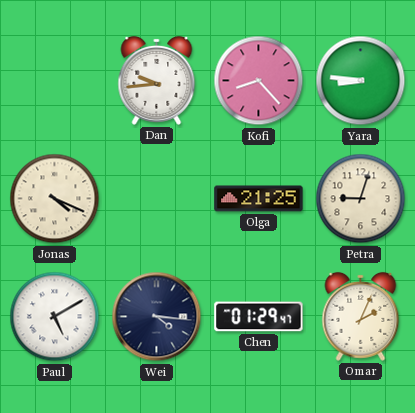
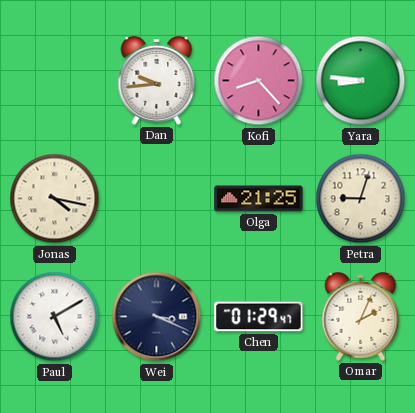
Jonas: 4:19 -> 4:17 (55, 199)
Wei: 4:16 -> 3:19 (157, 317)
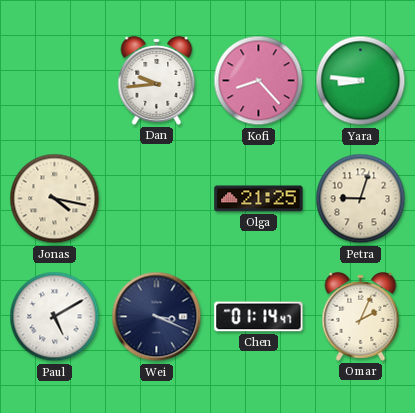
Chen: 01:29 -> 01:14 (259, 317)
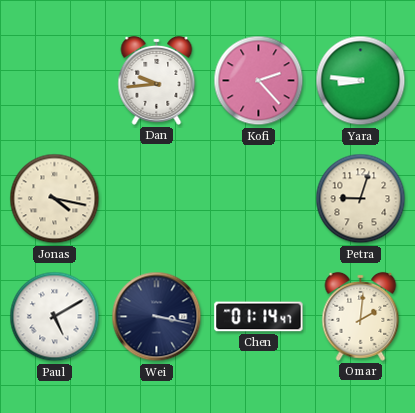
Kofi: 8:23 -> 2:23 (259, 81)
Olga: 21:25 -> none (259, 199)
Wei: 3:19 -> 3:17 (157, 317)
Omar: 2:04 -> 2:01 (361, 316)
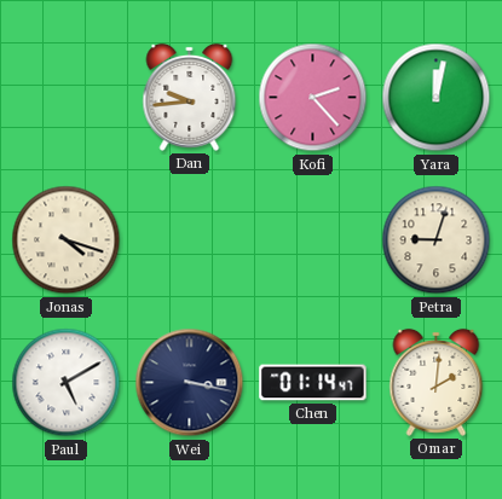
Yara: 8:46 -> 12:02 (437, 98)
Jonas: 4:17 -> 4:18 (67, 240)
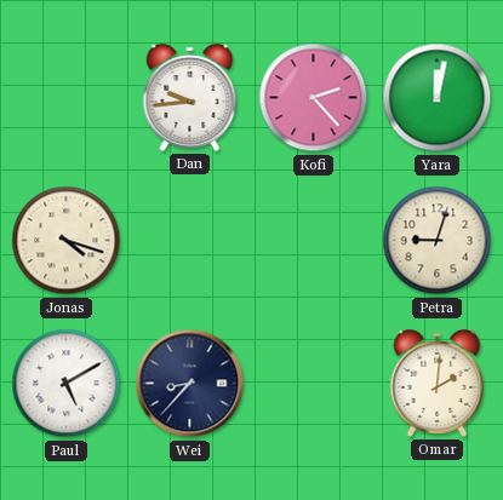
Wei: 3:17 -> 8:37 (190, 384)
Chen: 01:14 -> none (313, 383)
